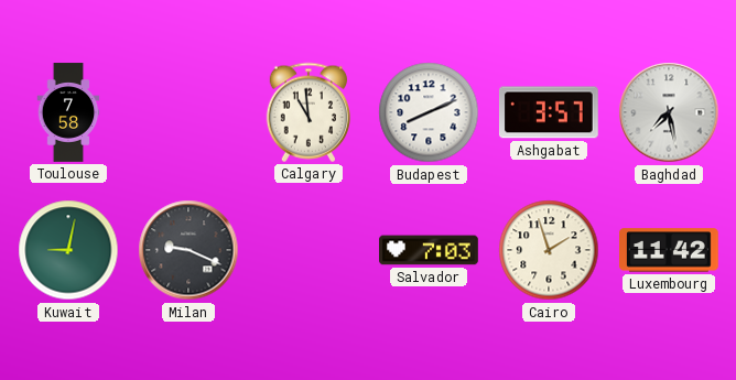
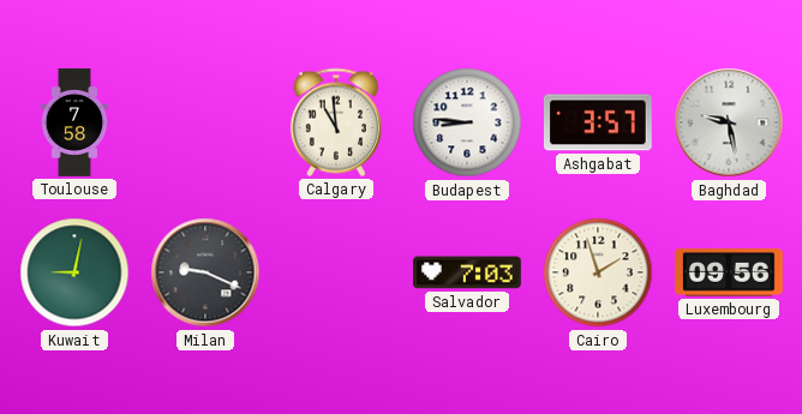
Budapest: 8:11 -> 8:46 (467, 122)
Baghdad: 7:28 -> 9:28 (729, 122)
Luxembourg: 11:42 -> 09:56 (730, 272)
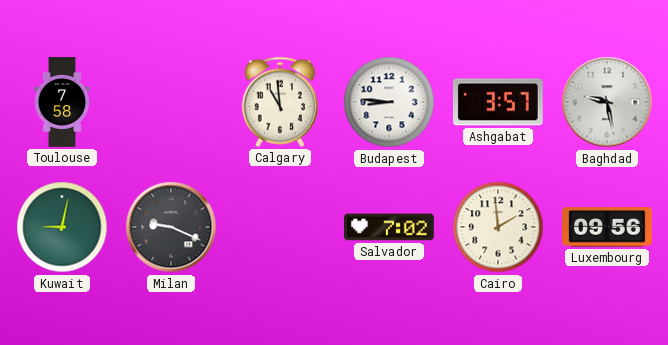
Salvador: 7:03 -> 7:02 (390, 227)
Cairo: 1:57 -> 1:59 (498, 227)
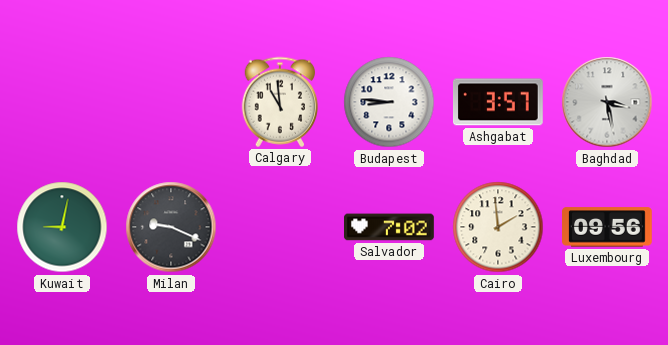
Toulouse: 7:58 -> none (62, 102)
Baghdad: 9:28 -> 3:28 (607, 102)
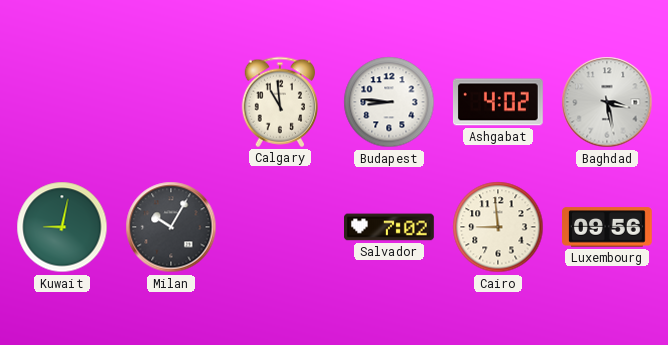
Ashgabat: 3:57 -> 4:02 (498, 102)
Milan: 9:19 -> 10:05 (171, 227)
Cairo: 1:59 -> 8:59 (498, 227)
